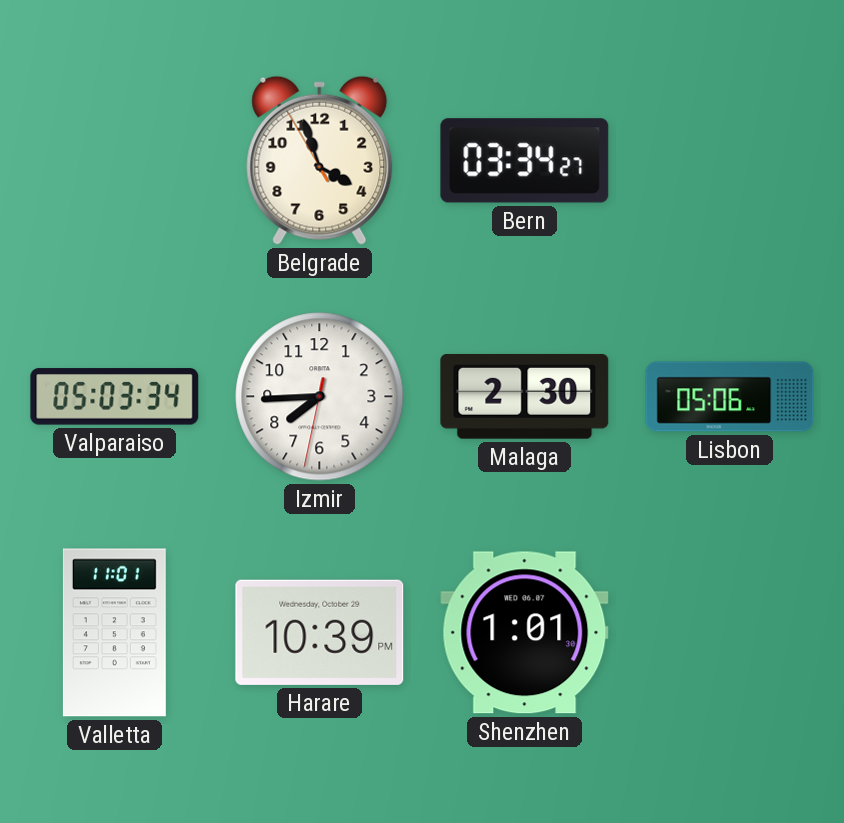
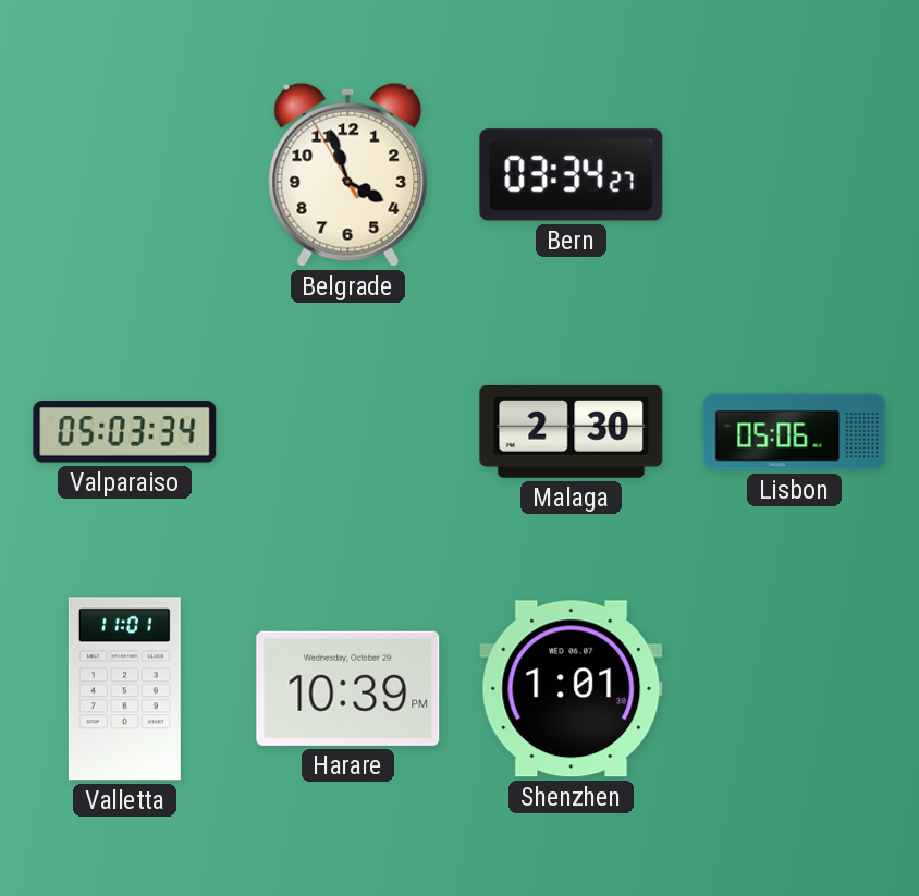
Izmir: 7:44 -> none (320, 397)
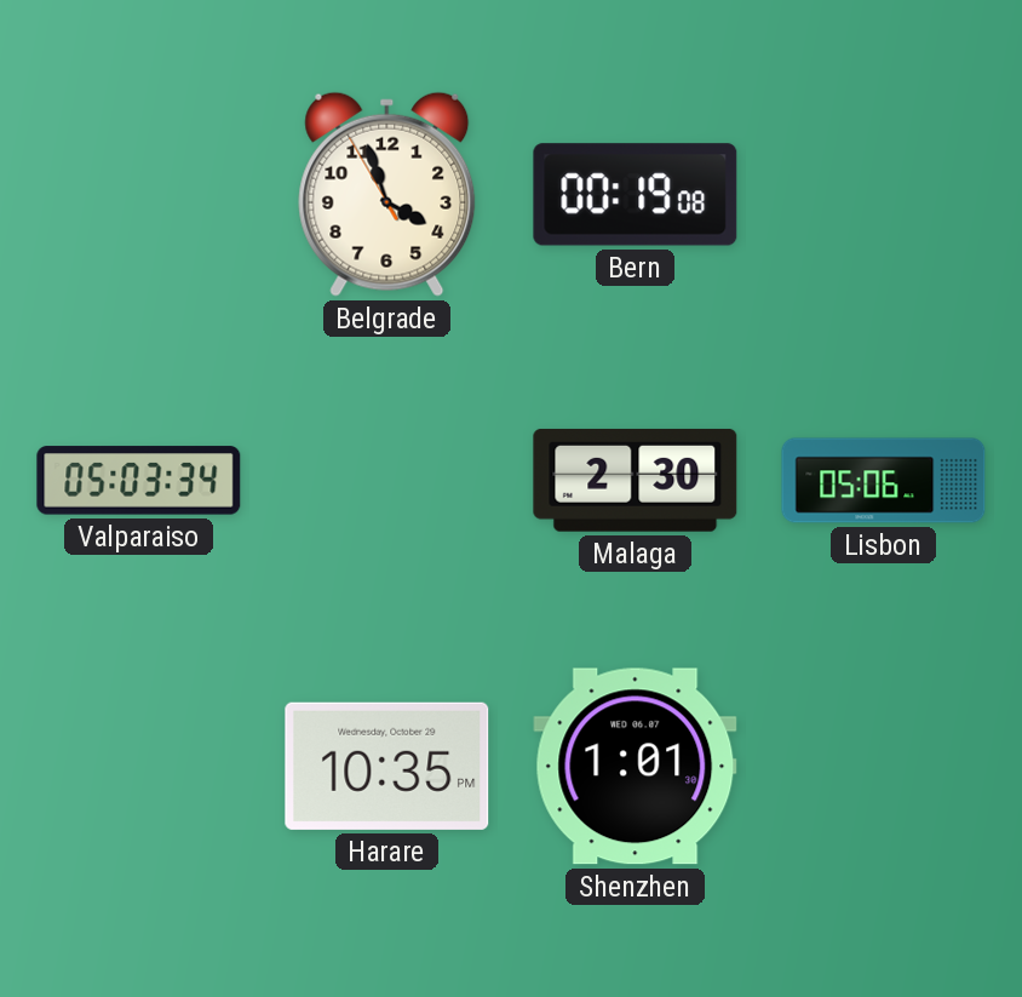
Bern: 03:34 -> 00:19 (636, 195)
Valletta: 11:01 -> none (124, 689)
Harare: 10:39 -> 10:35 (387, 766)
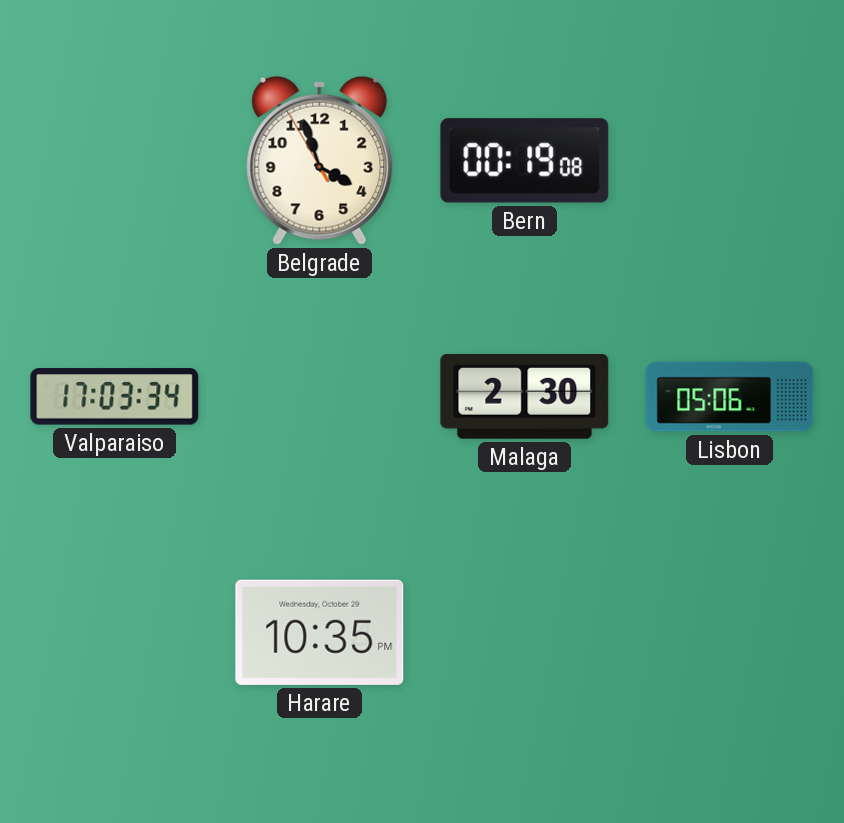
Valparaiso: 05:03 -> 17:03 (115, 397)
Shenzhen: 1:01 -> none (636, 767)
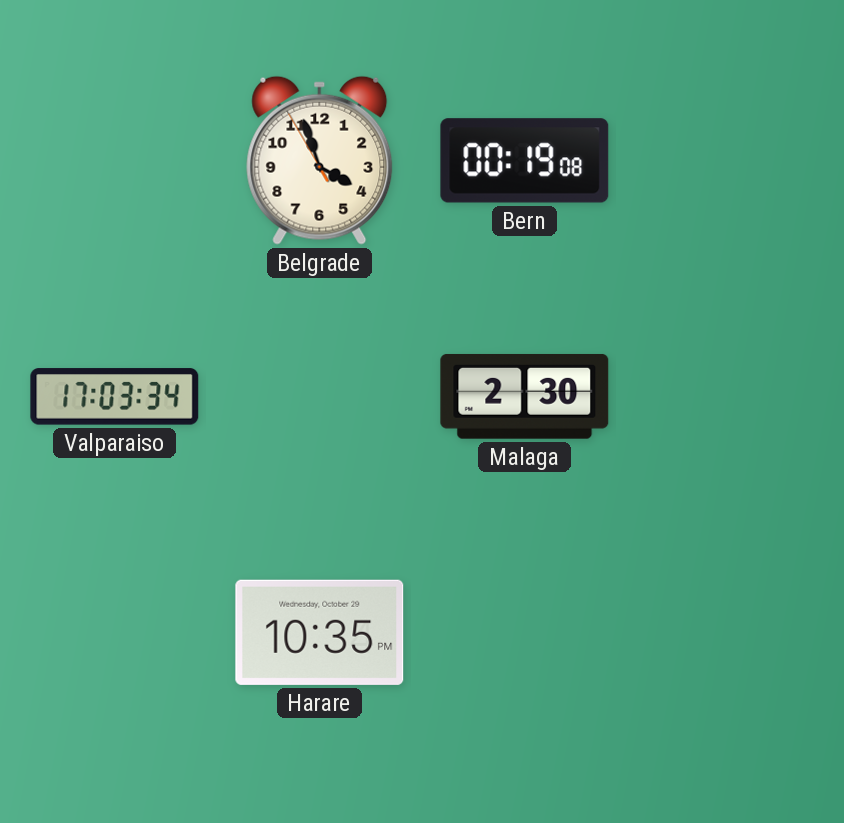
Lisbon: 05:06 -> none (730, 397)
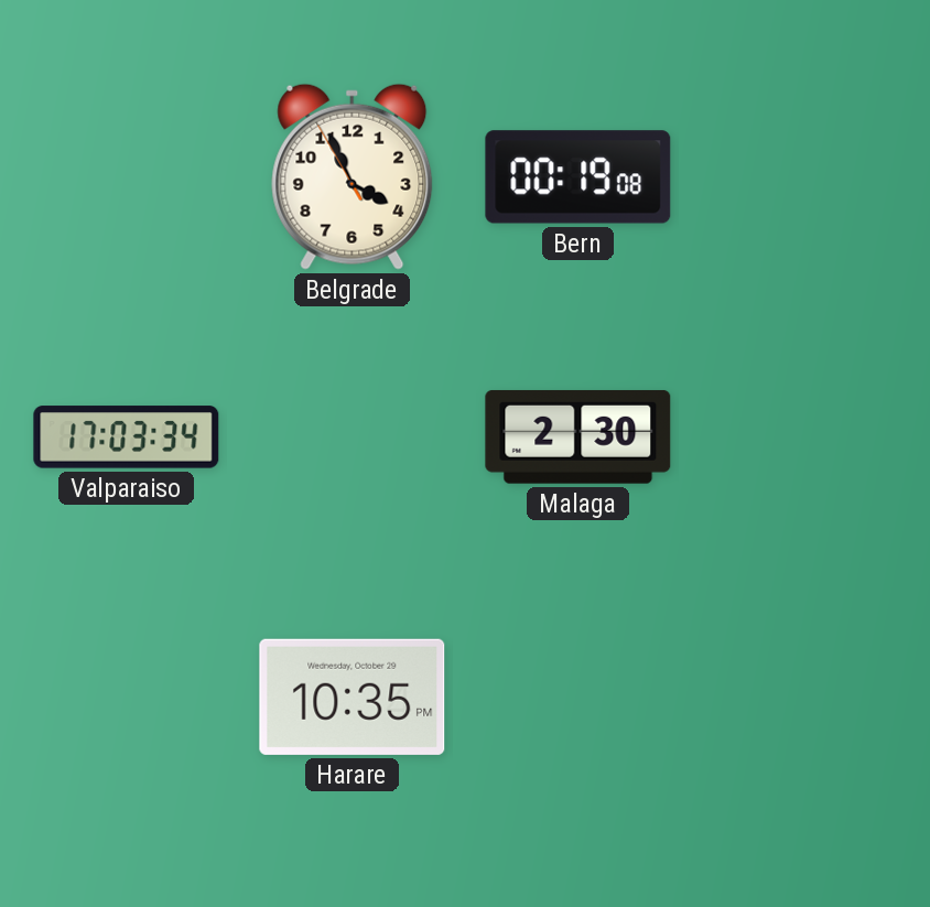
Belgrade: 3:56 -> 3:55 (353, 176)
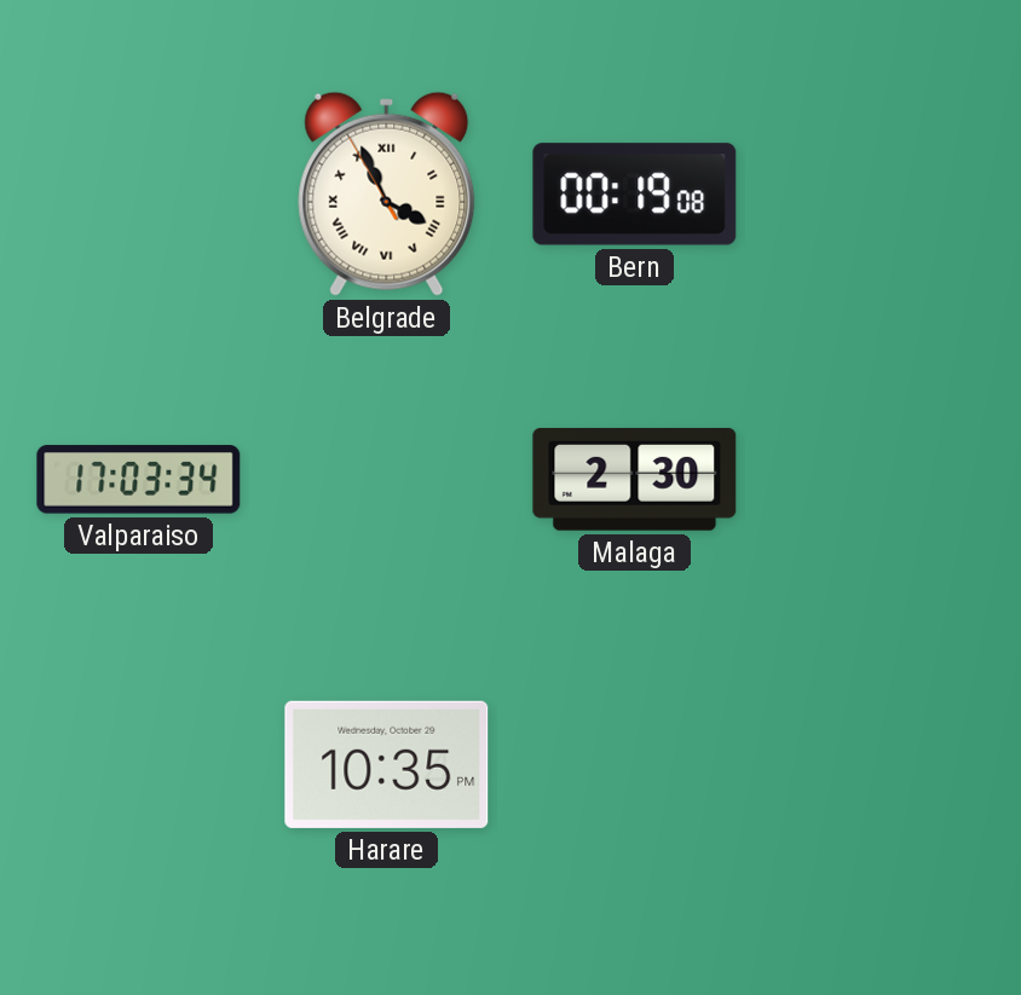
Belgrade numerals: Arabic -> Roman (387, 193)
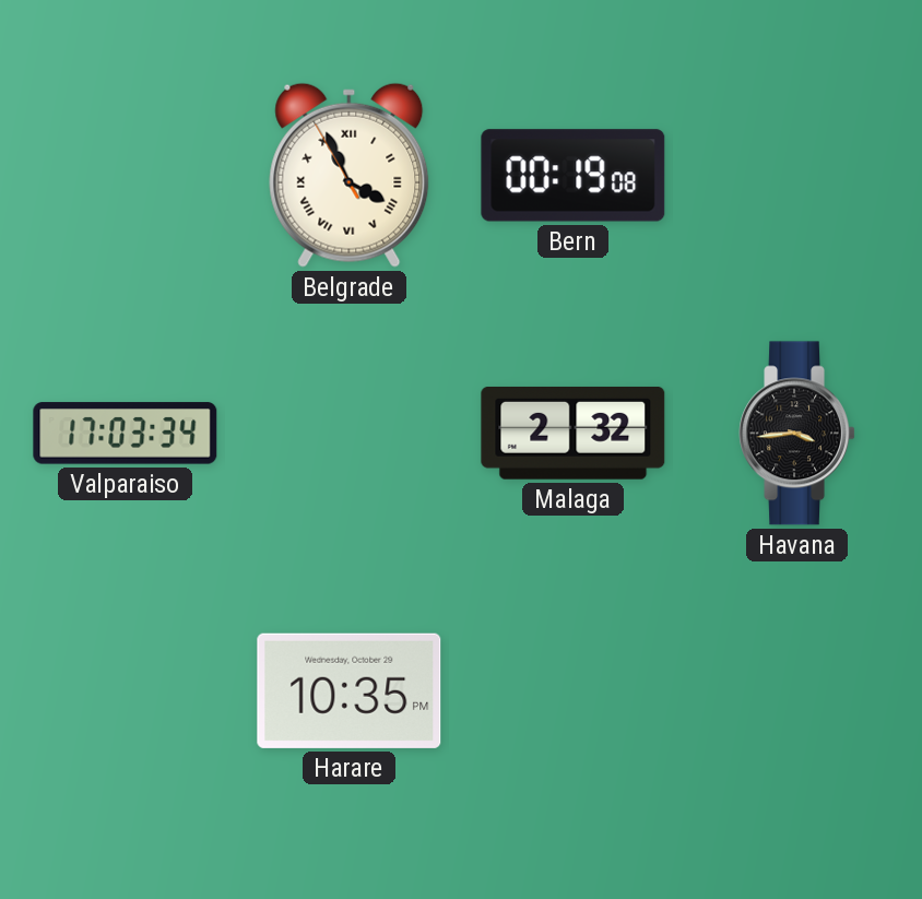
Malaga: 2:30 -> 2:32 (574, 433)
Havana: none -> 3:44 (796, 434)
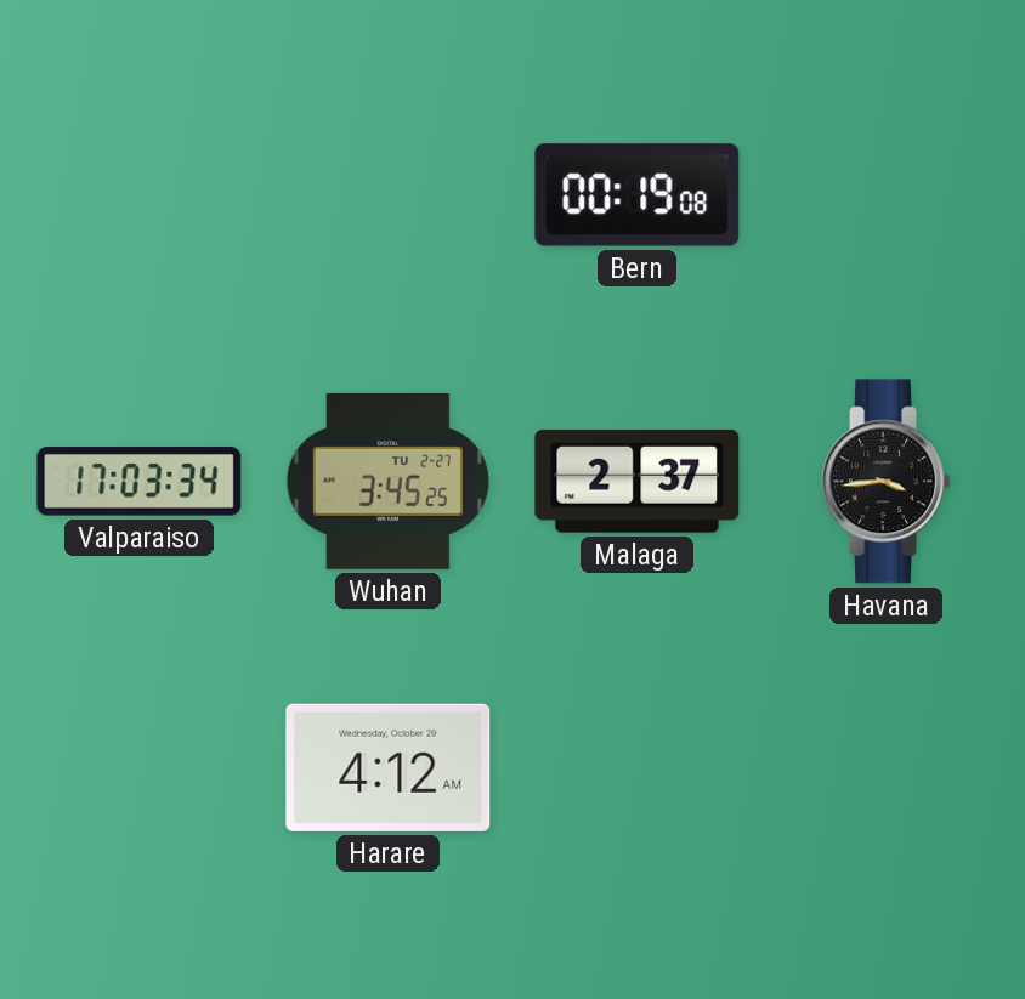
Belgrade: 3:55 -> none (350, 175)
Wuhan: none -> 3:45 (387, 481)
Malaga: 2:32 -> 2:37 (638, 481)
Harare: 10:35 -> 4:12 (389, 767)
